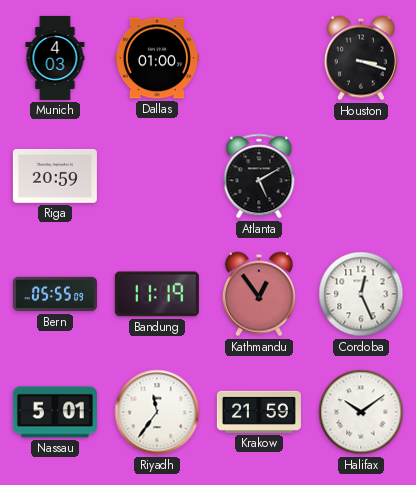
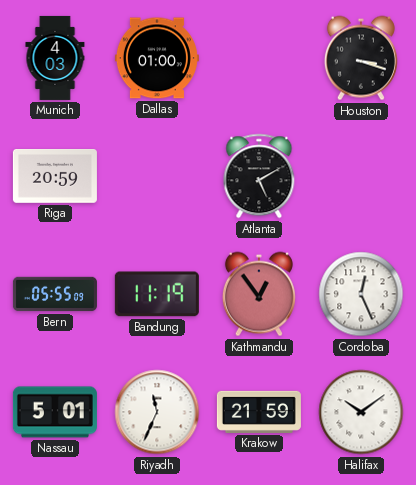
Riyadh: 11:36 -> 11:34 (157, 412)
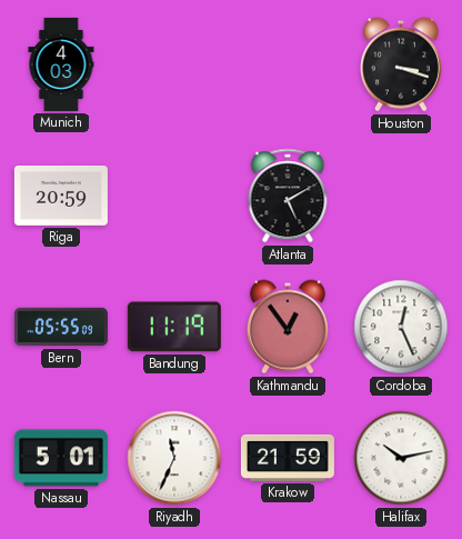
Dallas: 01:00 -> none (157, 58)
Halifax: 10:09 -> 10:13 (401, 458)
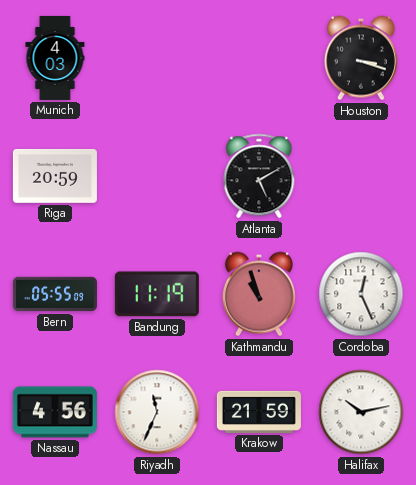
Kathmandu: 12:54 -> 10:57 (259, 294)
Nassau: 5:01 -> 4:56 (55, 412)
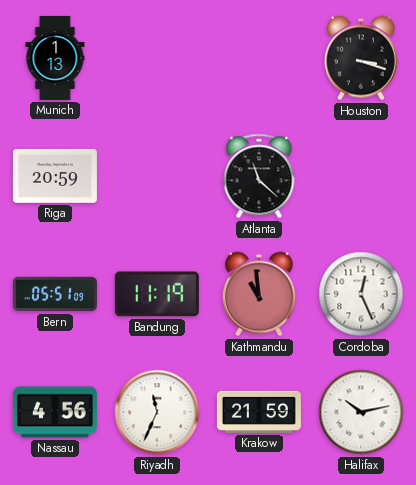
Munich: 4:03 -> 1:13 (55, 58)
Atlanta: 5:10 -> 11:22 (259, 176)
Bern: 05:55 -> 05:51 (55, 294)
Kathmandu: 10:57 -> 10:59 (259, 294)
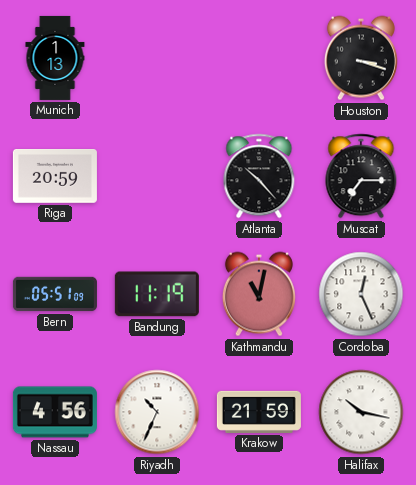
Atlanta: 11:22 -> 10:23 (259, 176)
Muscat: none -> 7:15 (361, 176)
Kathmandu: 10:59 -> 11:02 (259, 294)
Riyadh: 11:34 -> 10:34 (157, 412)
Halifax: 10:13 -> 10:17 (361, 412)
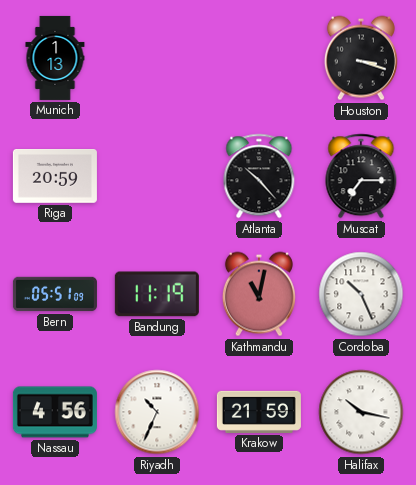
Cordoba: 12:26 -> 10:26 (361, 294)
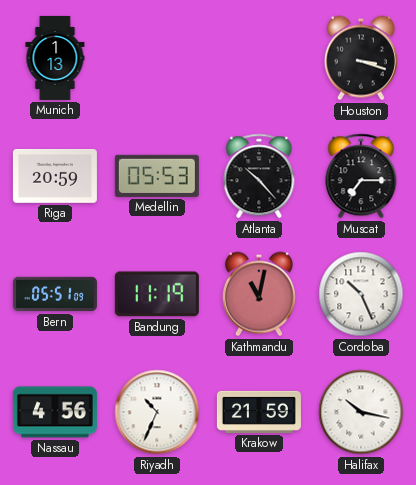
Medellin: none -> 05:53 (157, 176)
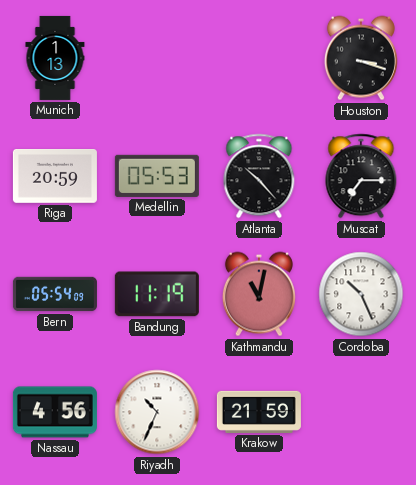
Bern: 05:51 -> 05:54 (55, 294)
Halifax: 10:17 -> none (361, 412)
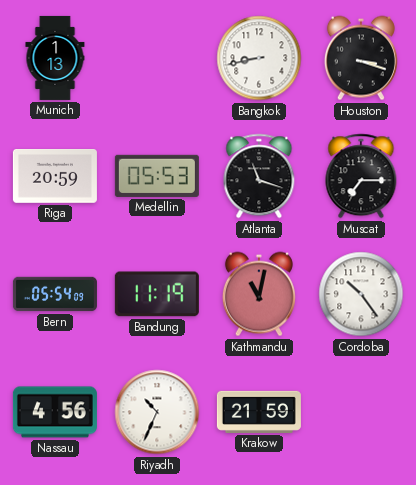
Bangkok: none -> 8:43 (259, 58)
Atlanta: 10:23 -> 11:18 (259, 176)
Cordoba: 10:26 -> 10:24 (361, 294)
